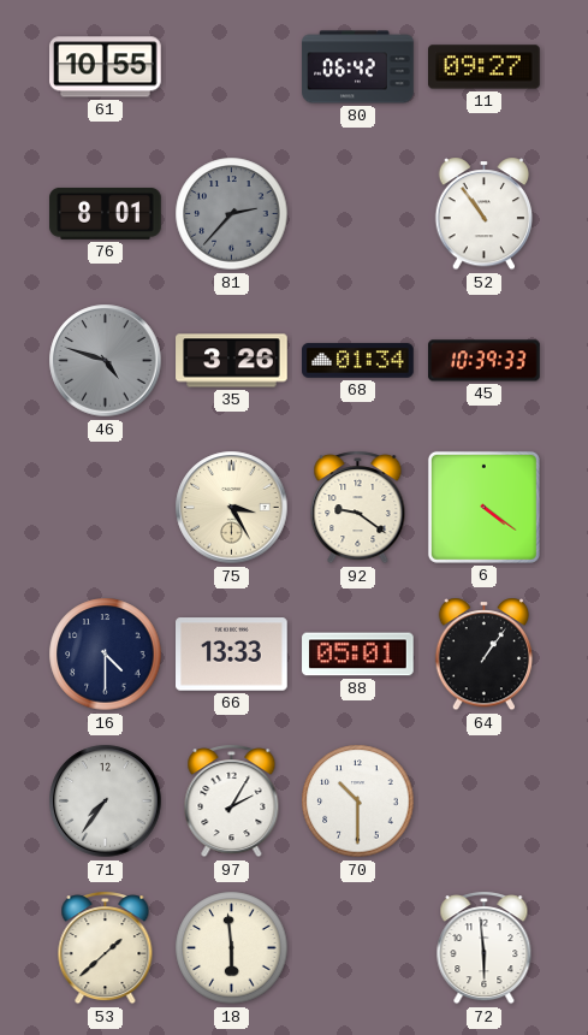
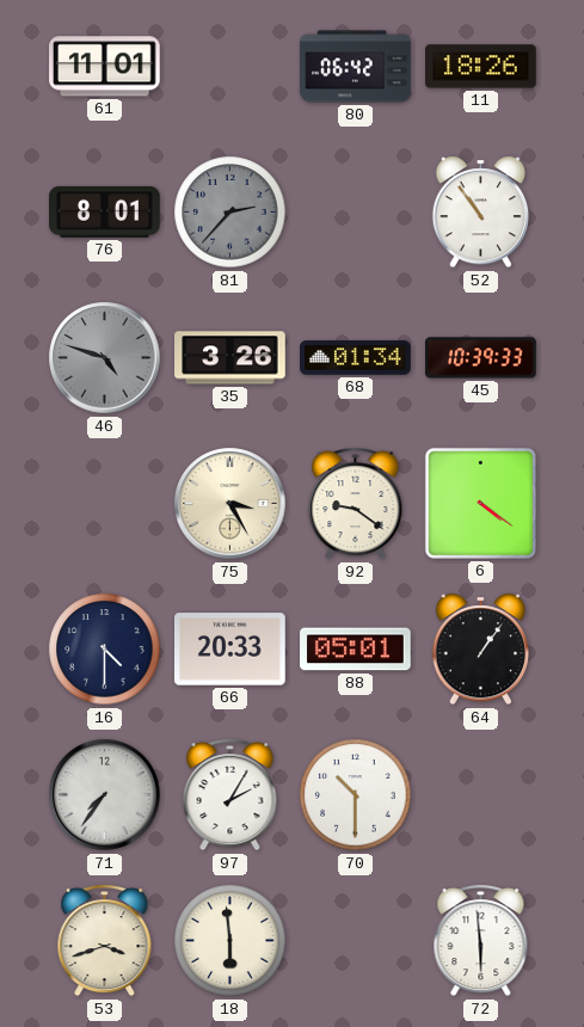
61: 10:55 -> 11:01 (105, 67)
11: 09:27 -> 18:26 (481, 67)
66: 13:33 -> 20:33 (230, 650)
53: 1:38 -> 3:42 (105, 941)
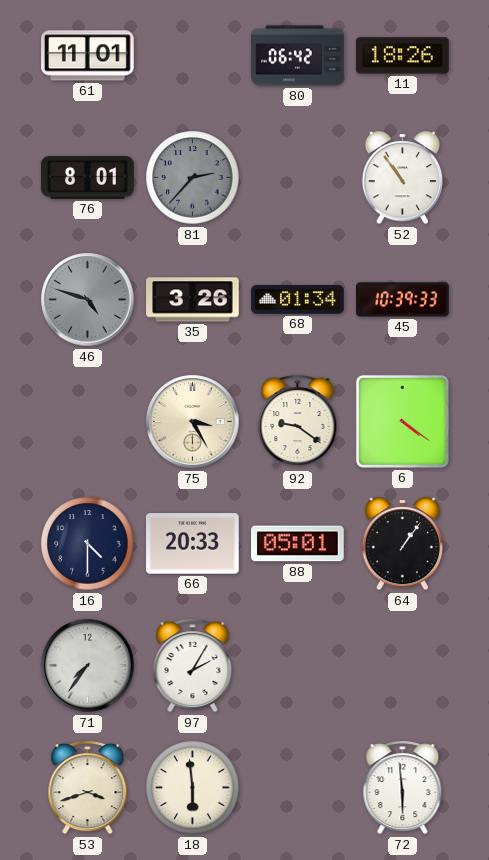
70: 10:30 -> none (356, 795)
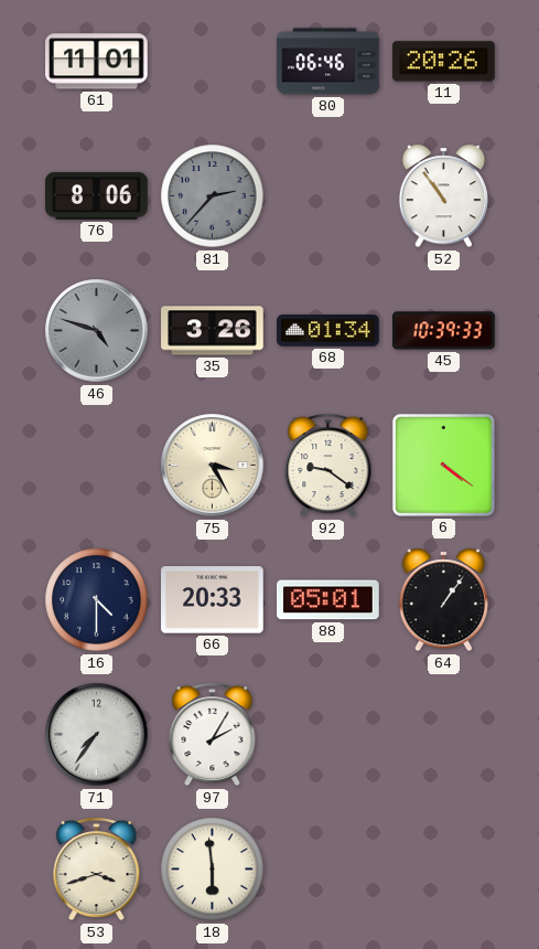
80: 06:42 -> 06:46 (328, 62)
11: 18:26 -> 20:26 (444, 62)
76: 8:01 -> 8:06 (97, 195)
72: 5:59 -> none (403, 788)
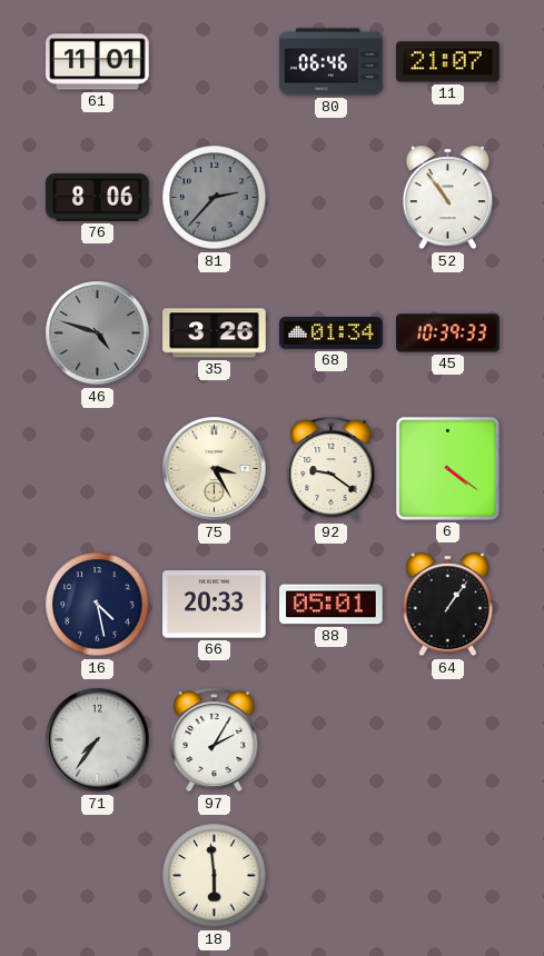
11: 20:26 -> 21:07 (448, 62)
16: 4:30 -> 4:28 (98, 605)
53: 3:42 -> none (97, 870)
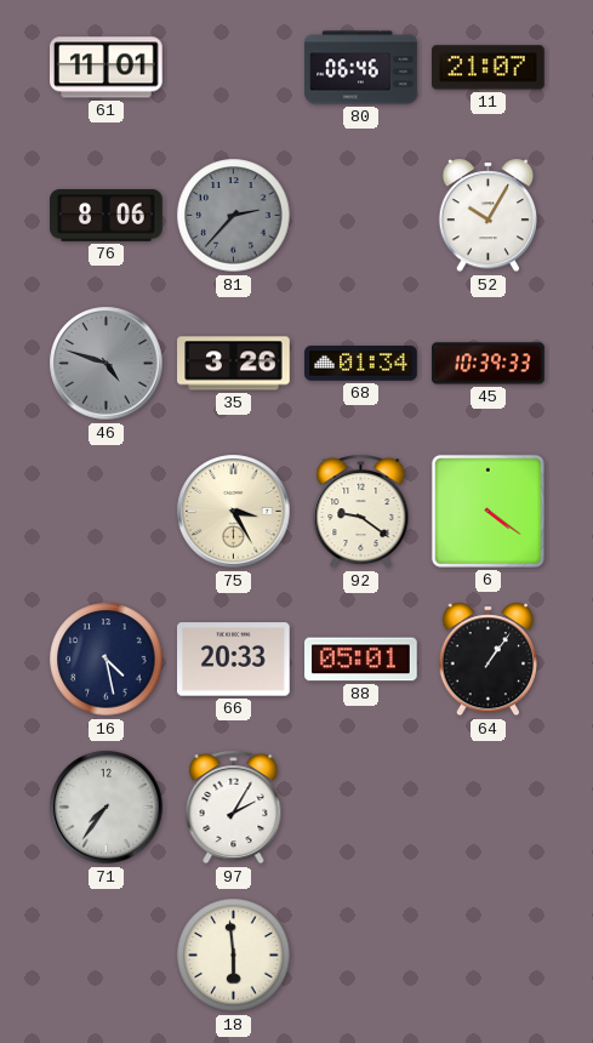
52: 10:54 -> 10:05 (489, 216)
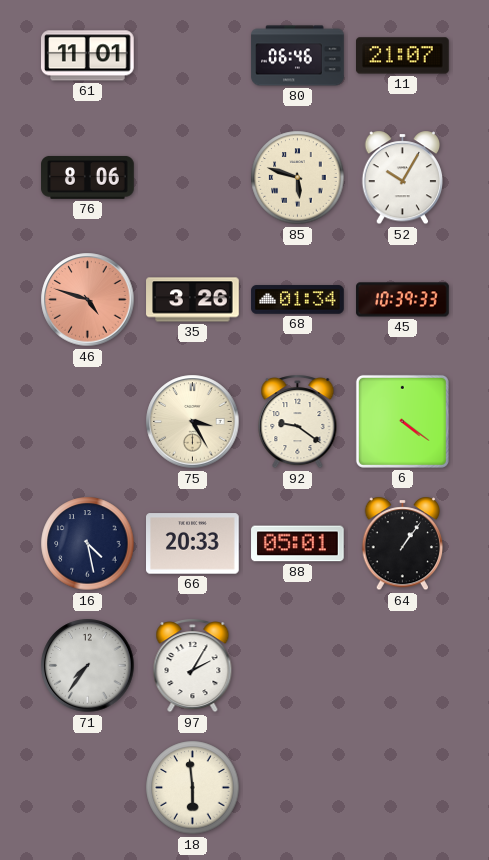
81: 2:37 -> none (234, 216)
85: none -> 5:48 (298, 178)
46 dial: grey -> salmon (88, 300)
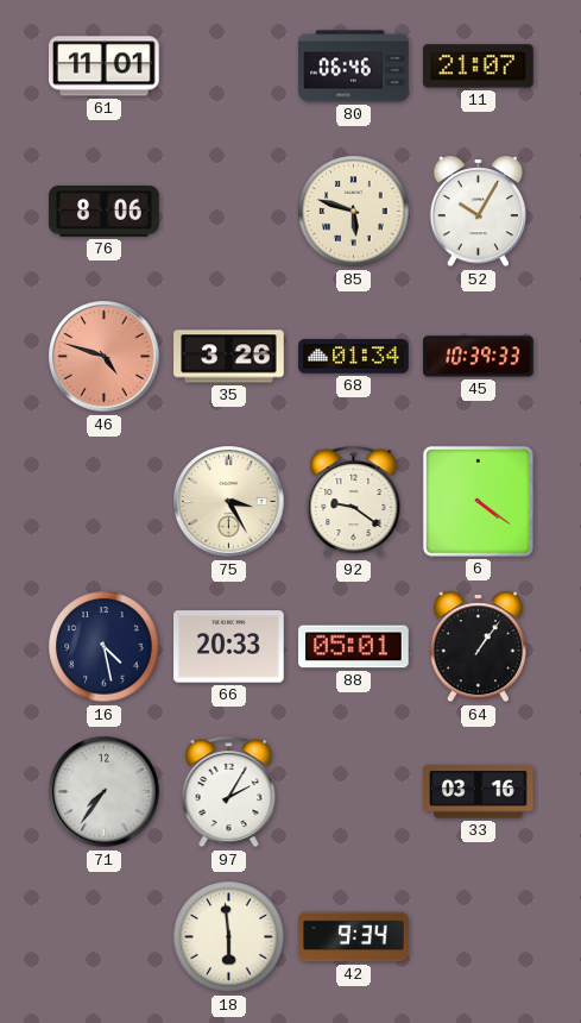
33: none -> 03:16 (479, 792)
42: none -> 9:34 (354, 937)
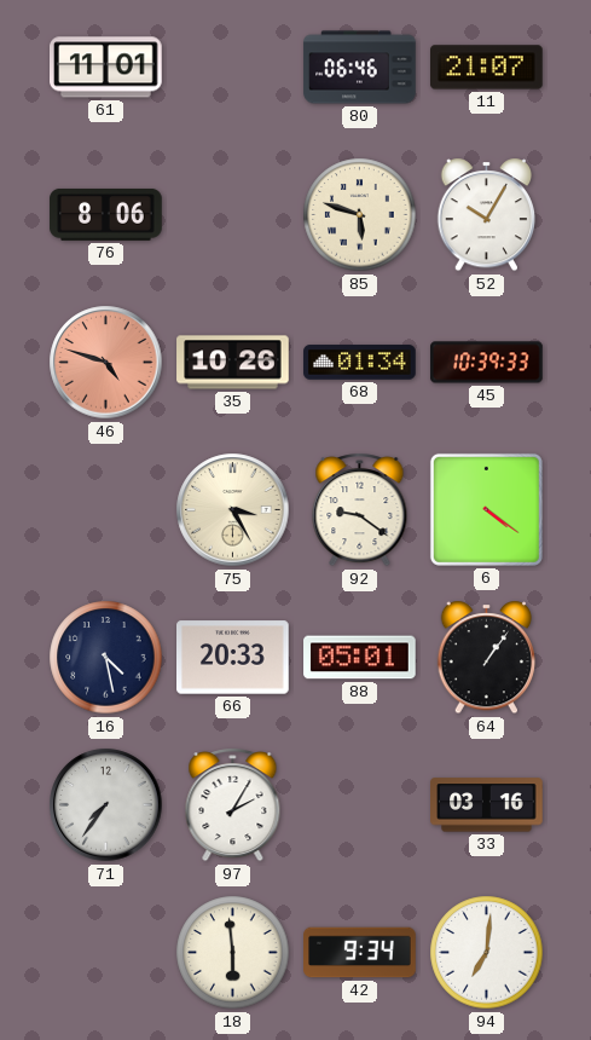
35: 3:26 -> 10:26 (233, 363)
94: none -> 7:01 (487, 953)
